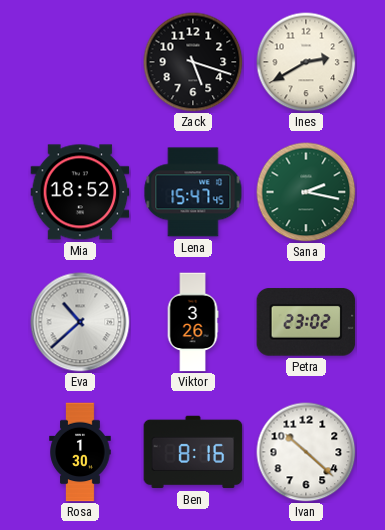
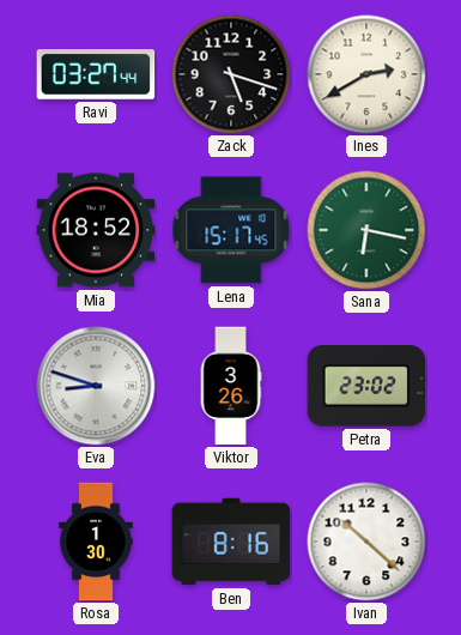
Ravi: none -> 03:27 (96, 75)
Lena: 15:47 -> 15:17 (231, 230)
Sana: 2:17 -> 6:17 (366, 230)
Eva: 10:38 -> 8:48 (96, 386)
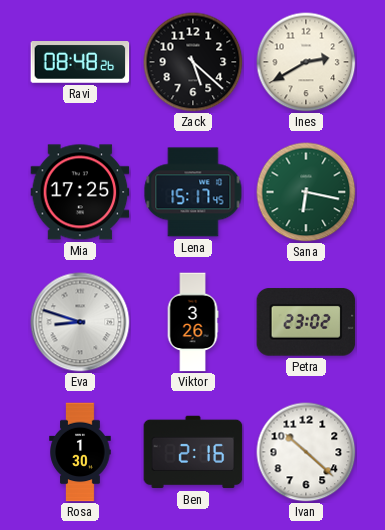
Ravi: 03:27 -> 08:48 (80, 63)
Zack: 5:18 -> 5:22 (193, 62)
Mia: 18:52 -> 17:25 (80, 192)
Ben: 8:16 -> 2:16 (193, 452)
